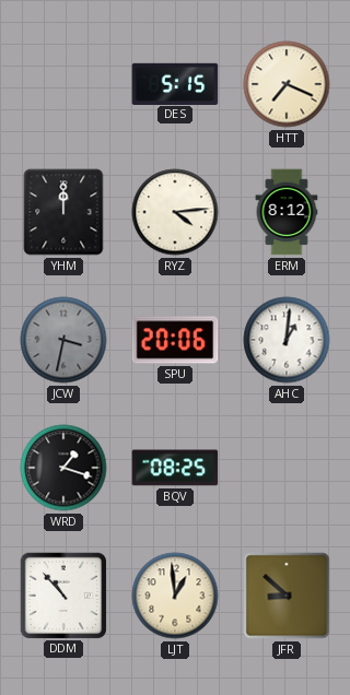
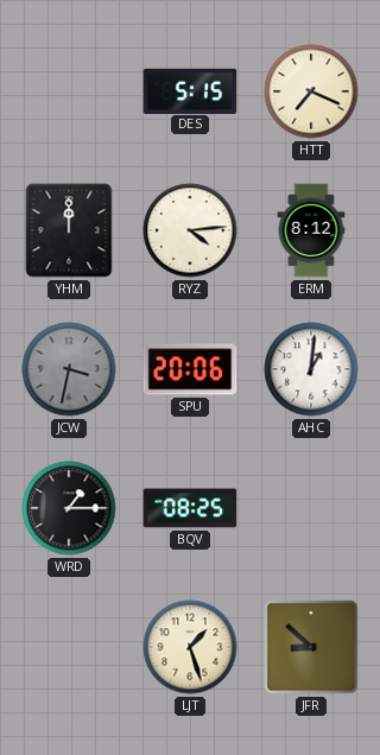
WRD: 1:18 -> 1:15 (69, 508)
DDM: 10:53 -> none (62, 594)
LJT: 12:59 -> 1:27 (190, 647)
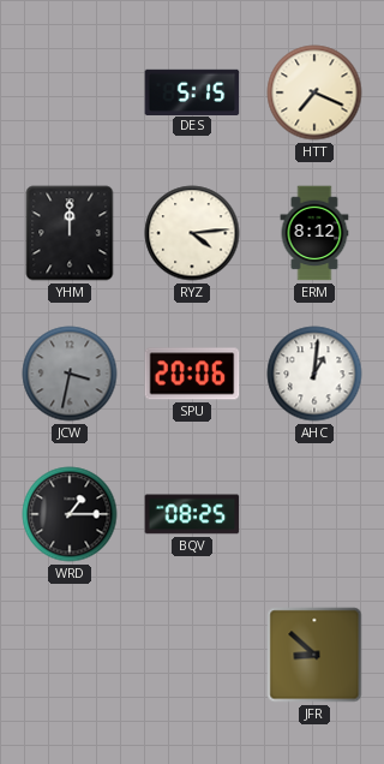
LJT: 1:27 -> none (190, 647)
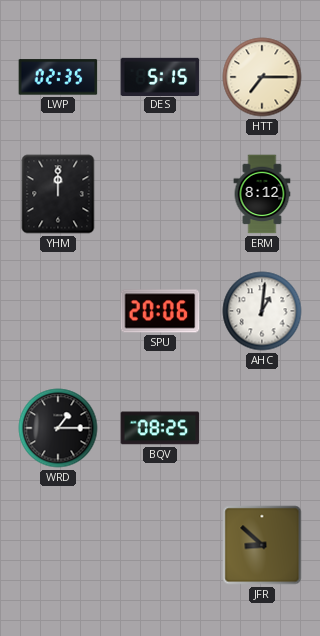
LWP: none -> 02:35 (58, 77)
HTT: 7:19 -> 7:15 (262, 77)
RYZ: 4:14 -> none (192, 233)
JCW: 3:32 -> none (70, 374)
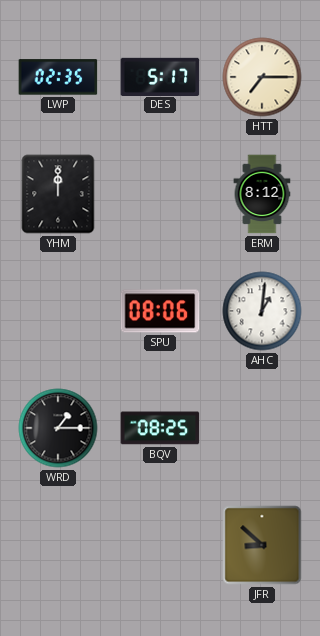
DES: 5:15 -> 5:17 (160, 76)
SPU: 20:06 -> 08:06 (160, 311)
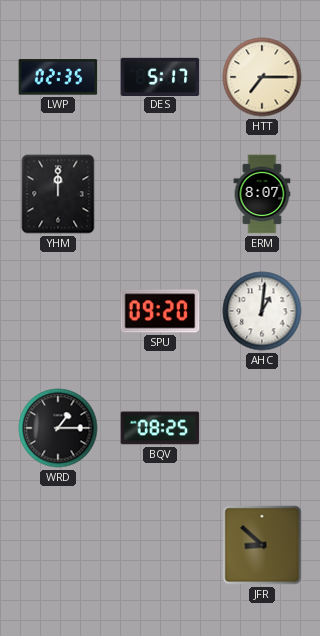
ERM: 8:12 -> 8:07 (262, 194)
SPU: 08:06 -> 09:20 (160, 311)
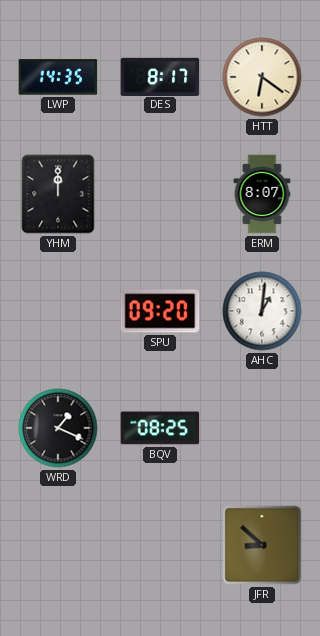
LWP: 02:35 -> 14:35 (58, 77)
DES: 5:17 -> 8:17 (160, 76)
HTT: 7:15 -> 6:21 (262, 77)
WRD: 1:15 -> 1:19 (58, 428)
